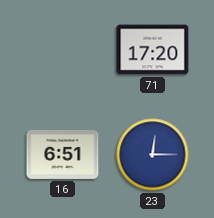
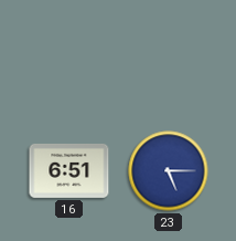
71: 17:20 -> none (153, 50)
23: 12:15 -> 5:15 (169, 171)
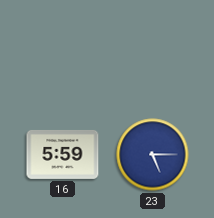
16: 6:51 -> 5:59 (63, 154)
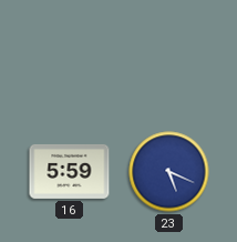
23: 5:15 -> 5:19 (169, 172)
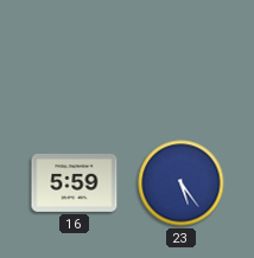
23: 5:19 -> 5:24 (182, 183)
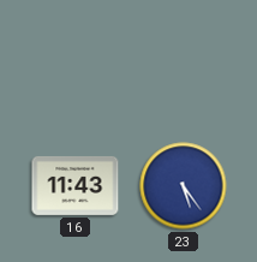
16: 5:59 -> 11:43 (76, 185)
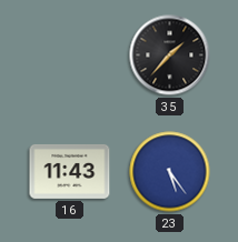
35: none -> 1:37 (170, 56)
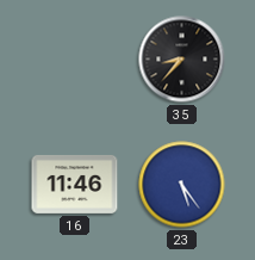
35: 1:37 -> 8:37 (182, 60)
16: 11:43 -> 11:46 (75, 184)
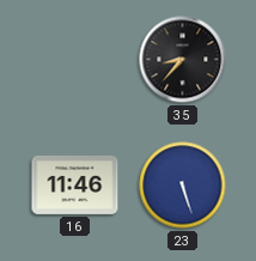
23: 5:24 -> 5:27 (183, 186)
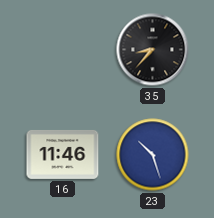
23: 5:27 -> 10:27 (153, 155)
